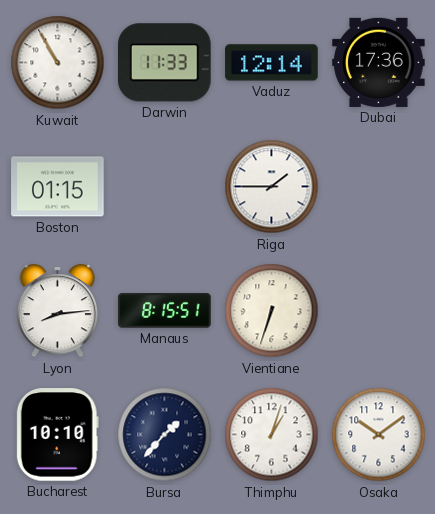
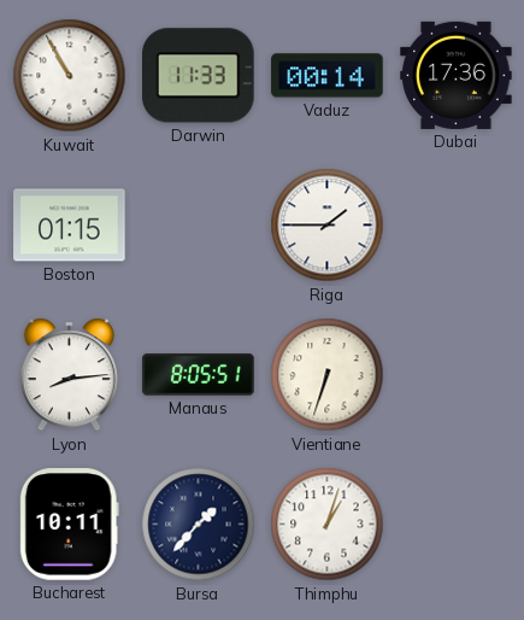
Vaduz: 12:14 -> 00:14 (328, 76)
Manaus: 8:15 -> 8:05 (199, 375)
Bucharest: 10:10 -> 10:11 (69, 525)
Osaka: 10:09 -> none (379, 435)
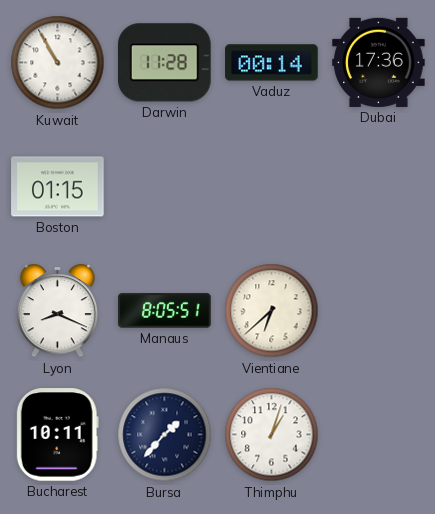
Darwin: 11:33 -> 11:28 (165, 63)
Riga: 1:45 -> none (328, 226)
Lyon: 8:14 -> 8:19 (57, 311)
Vientiane: 6:33 -> 6:38 (272, 311)
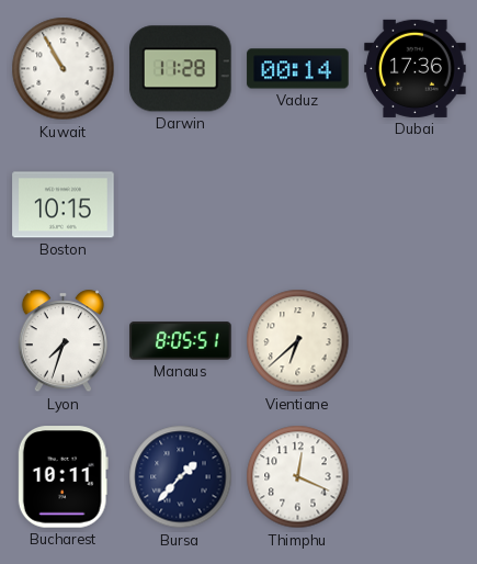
Boston: 01:15 -> 10:15 (64, 205)
Lyon: 8:19 -> 7:33 (63, 341)
Thimphu: 1:03 -> 12:19 (298, 477)
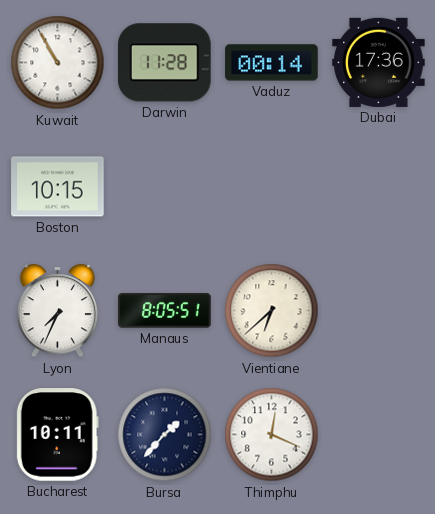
Lyon: 7:33 -> 7:34 (57, 311)
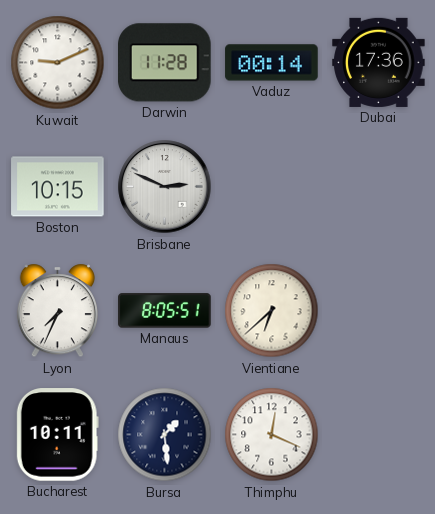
Kuwait: 10:55 -> 9:11 (58, 63)
Brisbane: none -> 2:49 (165, 187)
Bursa: 1:37 -> 1:29 (165, 435)
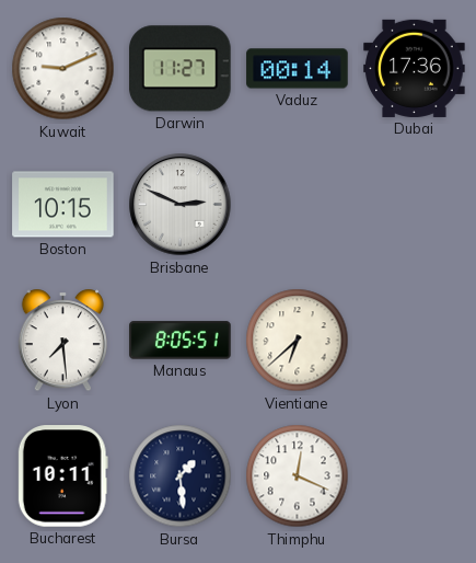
Darwin: 11:28 -> 11:27 (181, 69)
Lyon: 7:34 -> 7:29 (62, 341)
